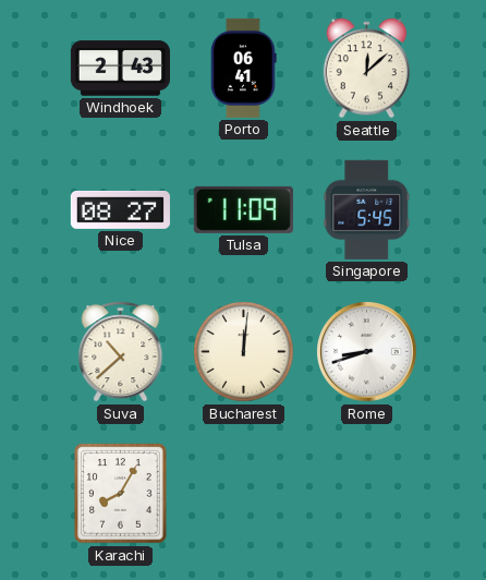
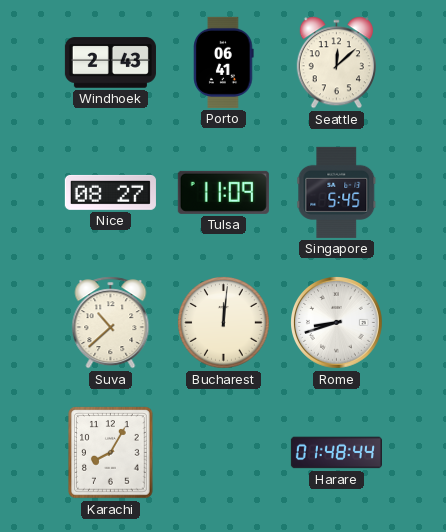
Harare: none -> 01:48 (336, 453)
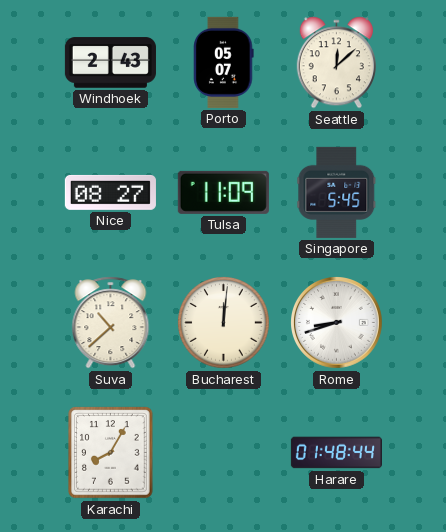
Porto: 06:41 -> 05:07 (224, 62)
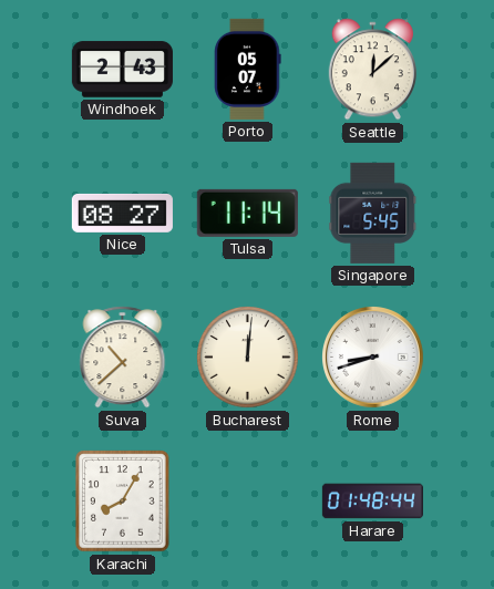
Tulsa: 11:09 -> 11:14 (247, 213)
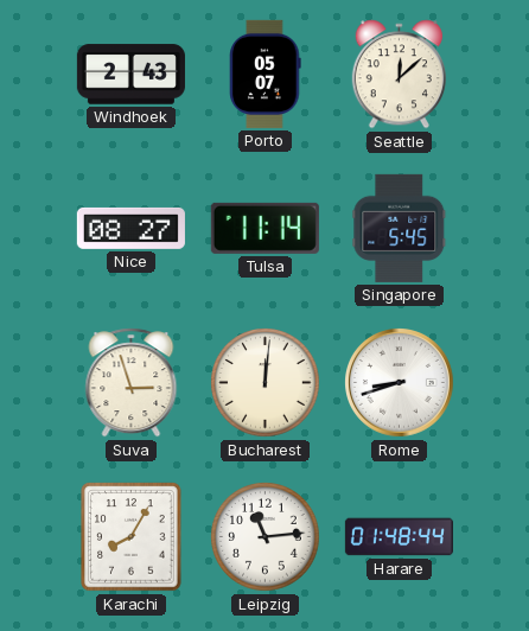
Suva: 10:38 -> 2:57 (132, 383)
Leipzig: none -> 11:14 (266, 537)
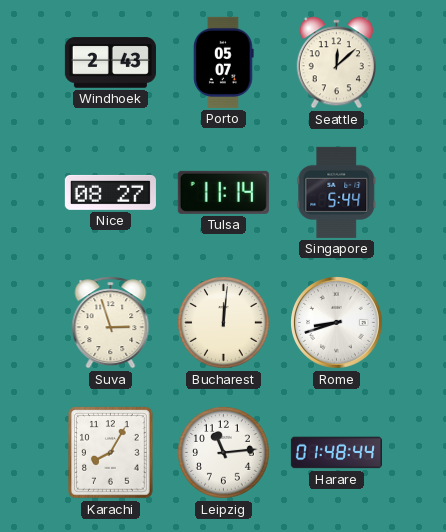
Singapore: 5:45 -> 5:44 (337, 192)
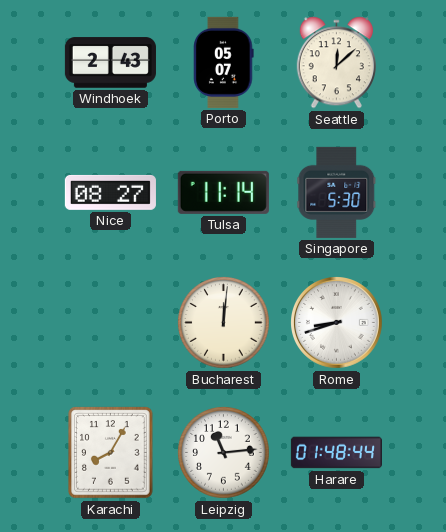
Singapore: 5:44 -> 5:30 (337, 192)
Suva: 2:57 -> none (111, 323)
